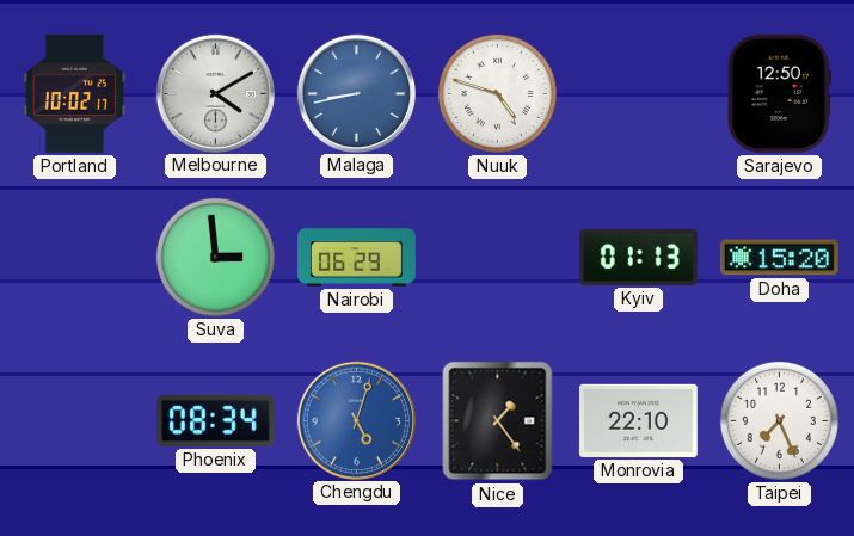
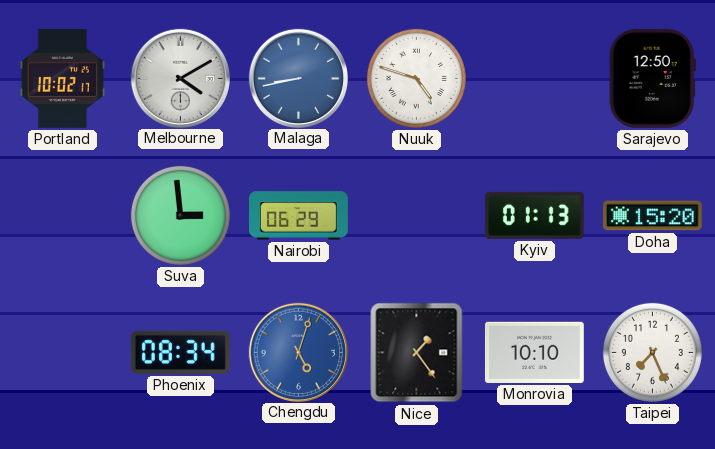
Monrovia: 22:10 -> 10:10 (534, 352)
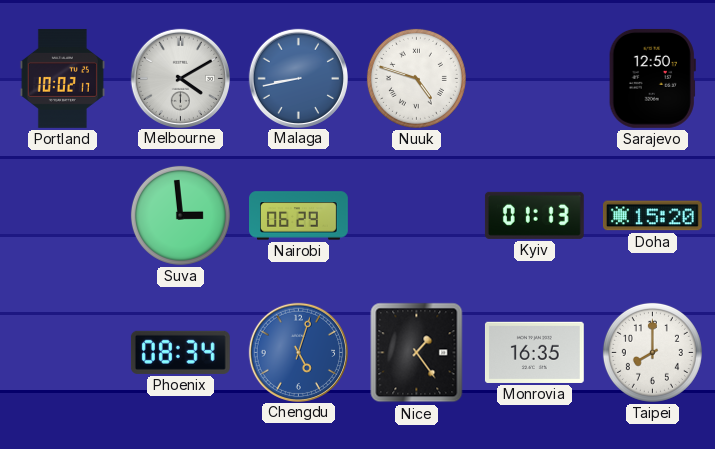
Monrovia: 10:10 -> 16:35 (534, 352)
Taipei: 7:26 -> 8:00 (652, 352)
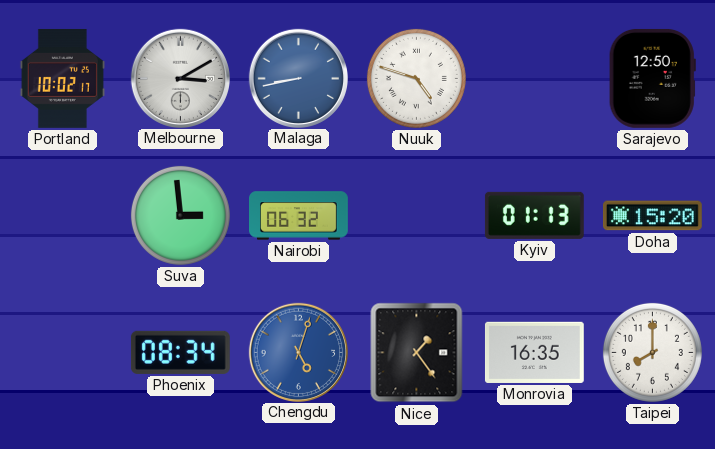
Melbourne: 4:10 -> 3:10 (180, 78)
Nairobi: 06:29 -> 06:32 (299, 216)
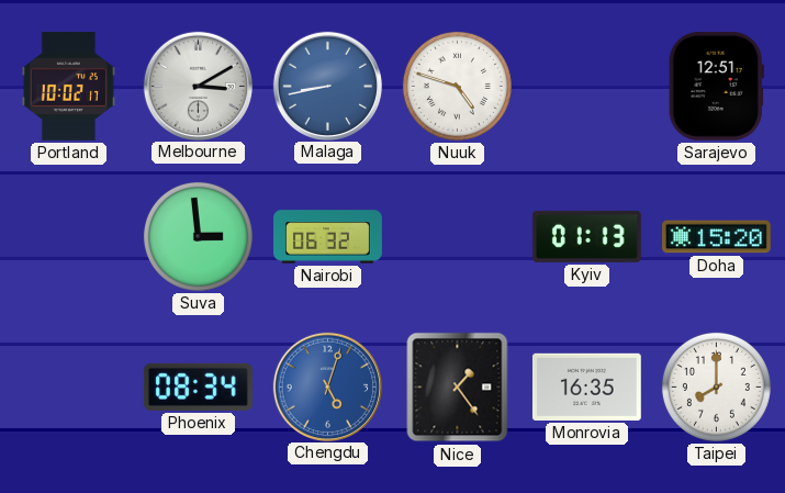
Sarajevo: 12:50 -> 12:51 (716, 86)
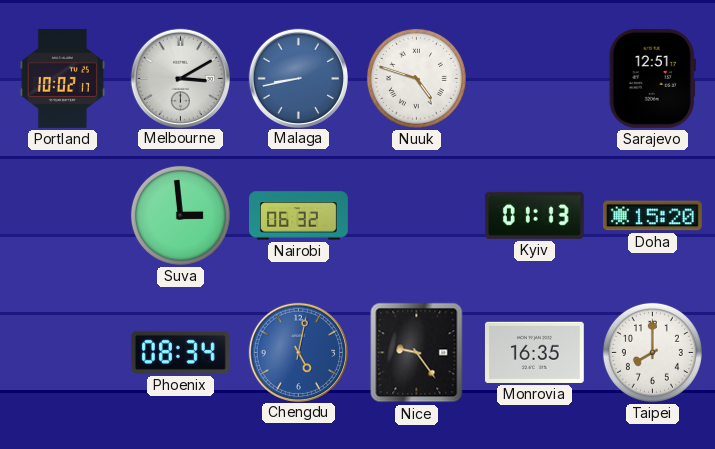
Chengdu: 5:03 -> 5:02 (298, 352)
Nice: 1:24 -> 9:24 (417, 353)
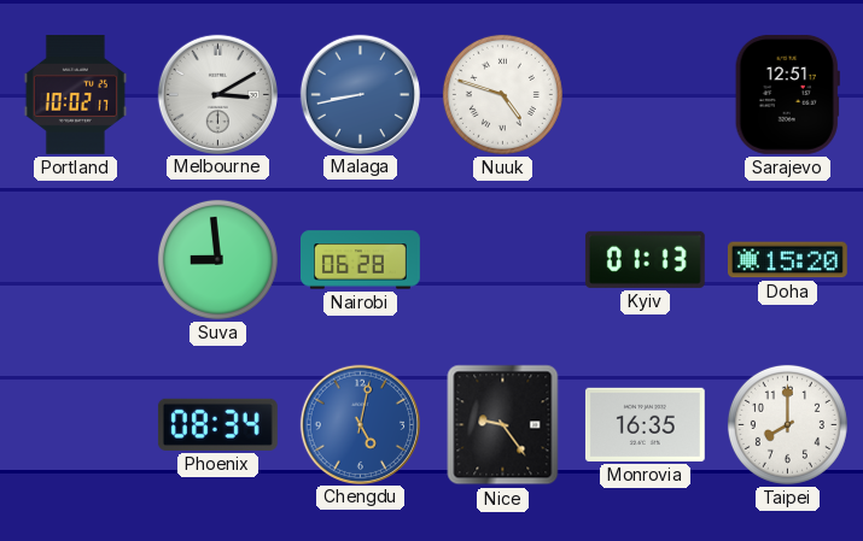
Suva: 2:59 -> 8:59 (217, 259)
Nairobi: 06:32 -> 06:28 (361, 260)
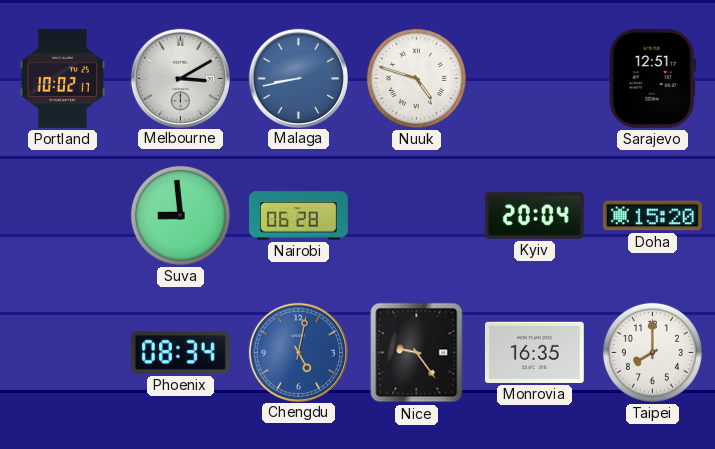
Kyiv: 01:13 -> 20:04 (534, 215)
